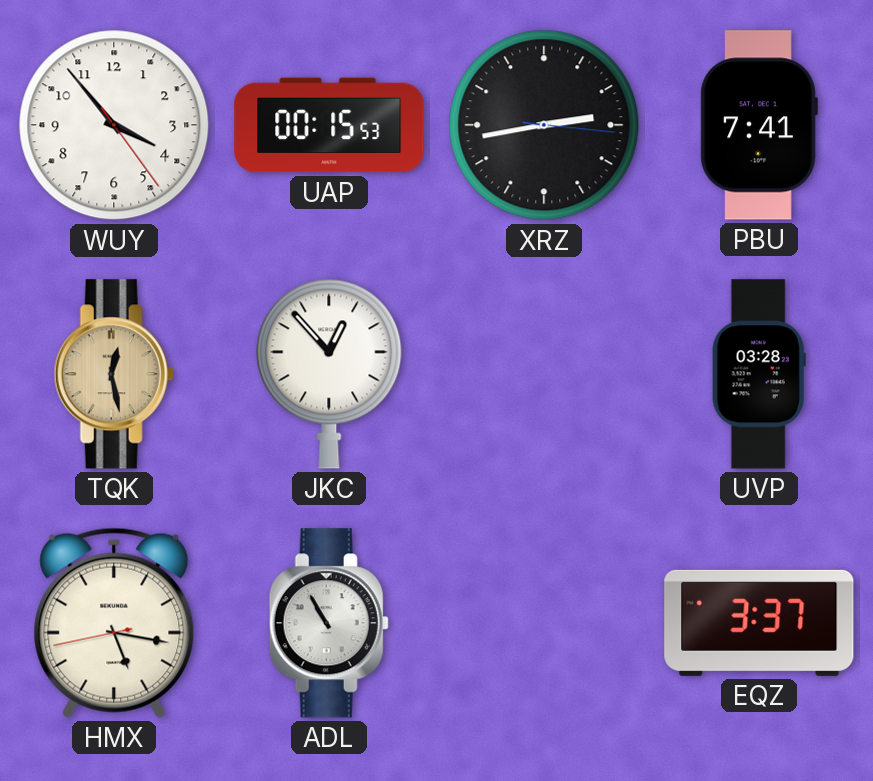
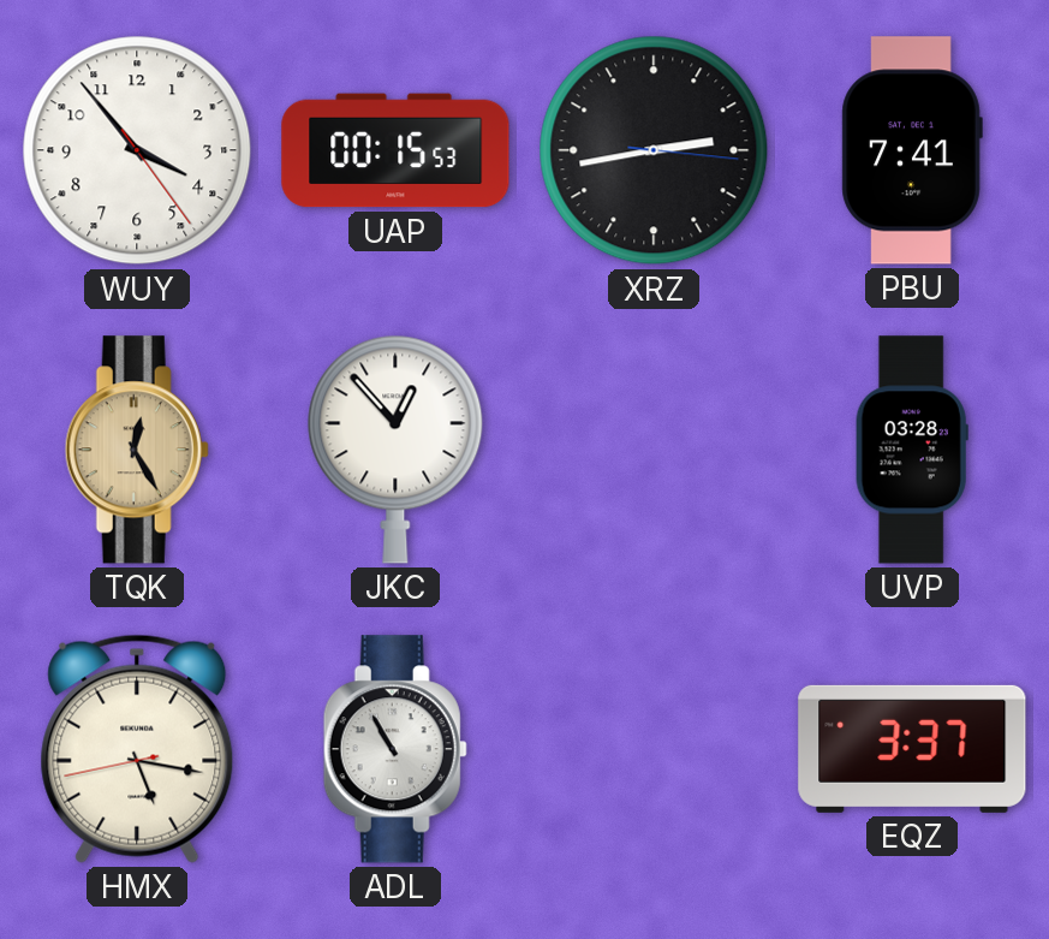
TQK: 12:28 -> 12:25 (137, 450)
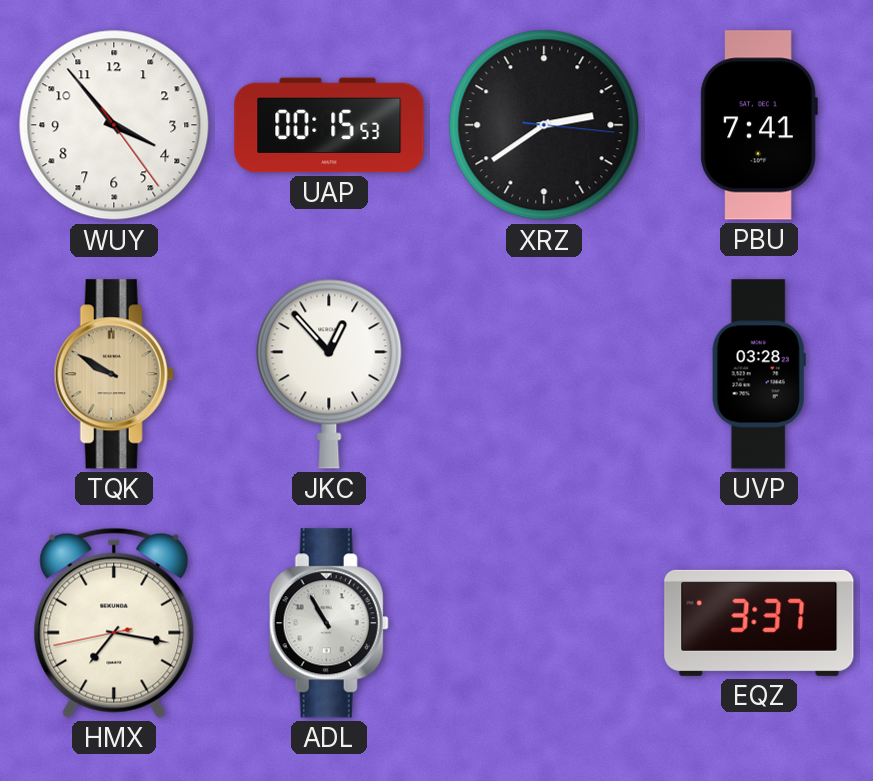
XRZ: 2:43 -> 2:39 (544, 125)
TQK: 12:25 -> 9:50 (114, 374)
HMX: 5:16 -> 7:16 (114, 623)
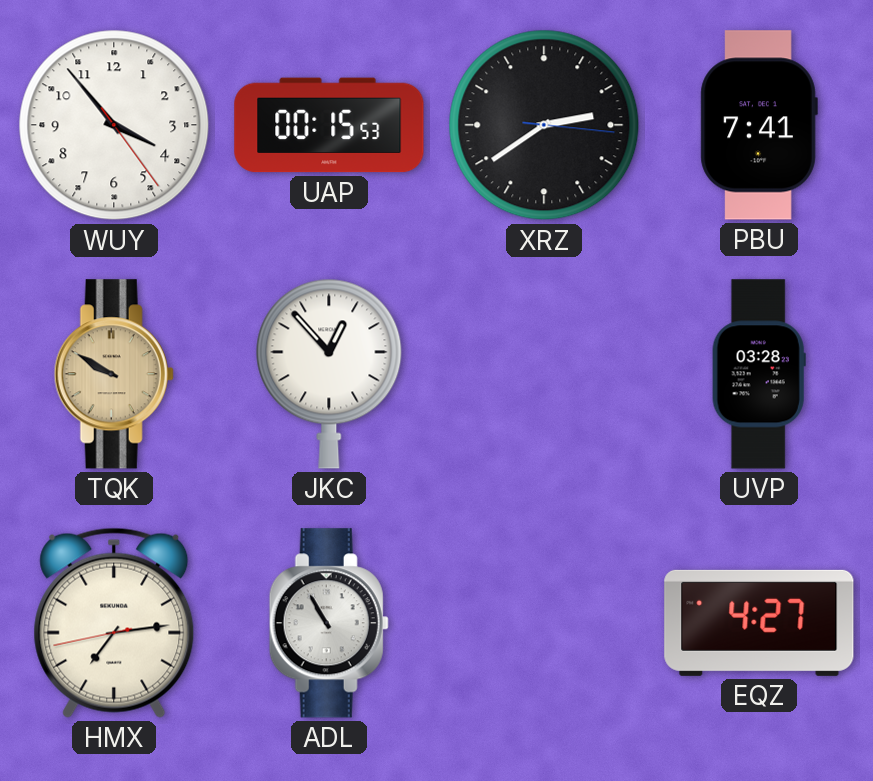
HMX: 7:16 -> 7:13 (114, 623)
EQZ: 3:37 -> 4:27 (759, 623)
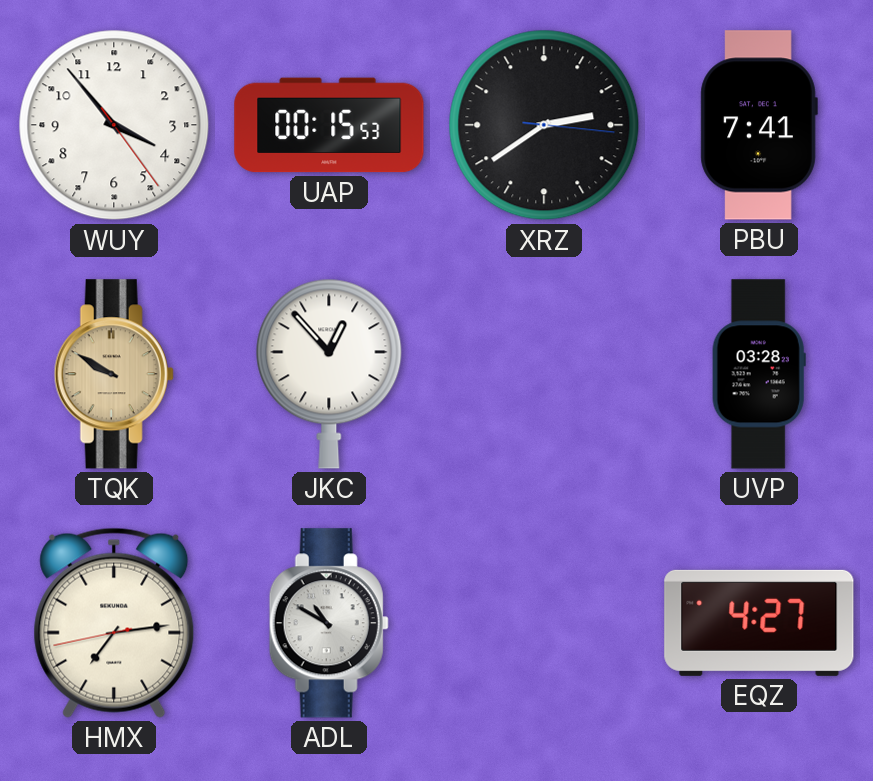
ADL: 10:55 -> 10:50 (329, 623)
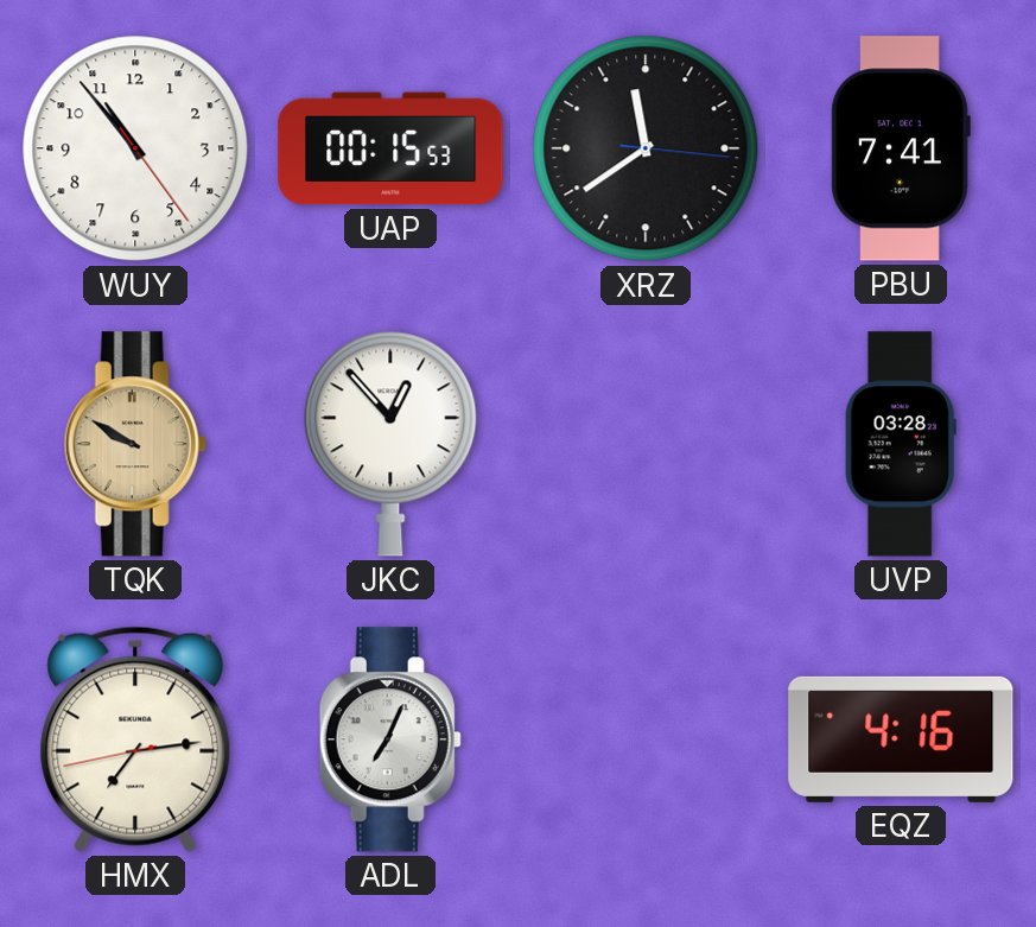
WUY: 3:53 -> 10:53 (135, 148)
XRZ: 2:39 -> 11:39 (646, 148)
ADL: 10:50 -> 7:04 (390, 739)
EQZ: 4:27 -> 4:16 (901, 739)
